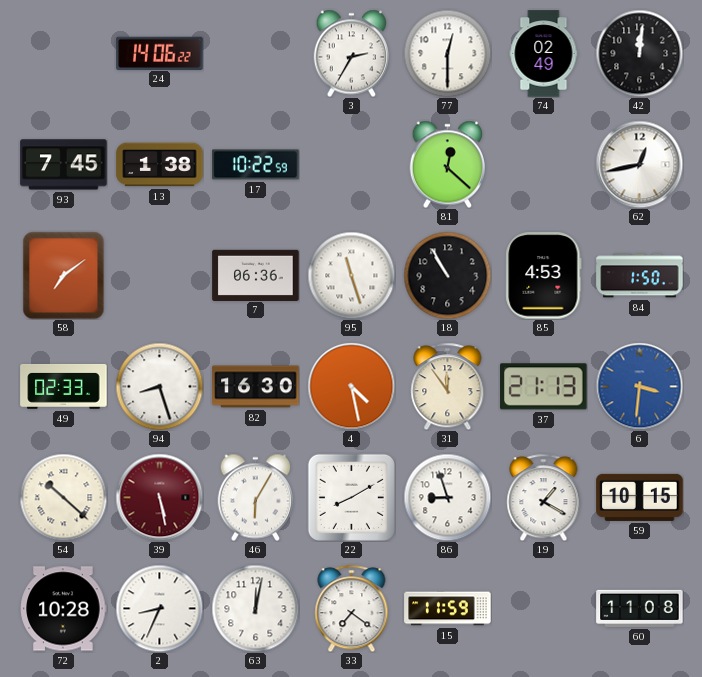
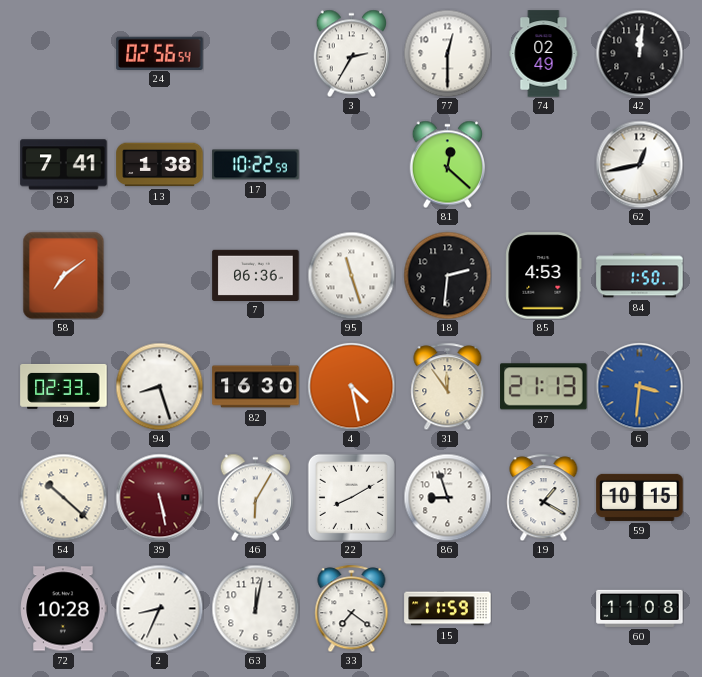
24: 14:06 -> 02:56 (160, 53)
93: 7:45 -> 7:41 (64, 165)
18: 10:55 -> 2:31 (447, 275)
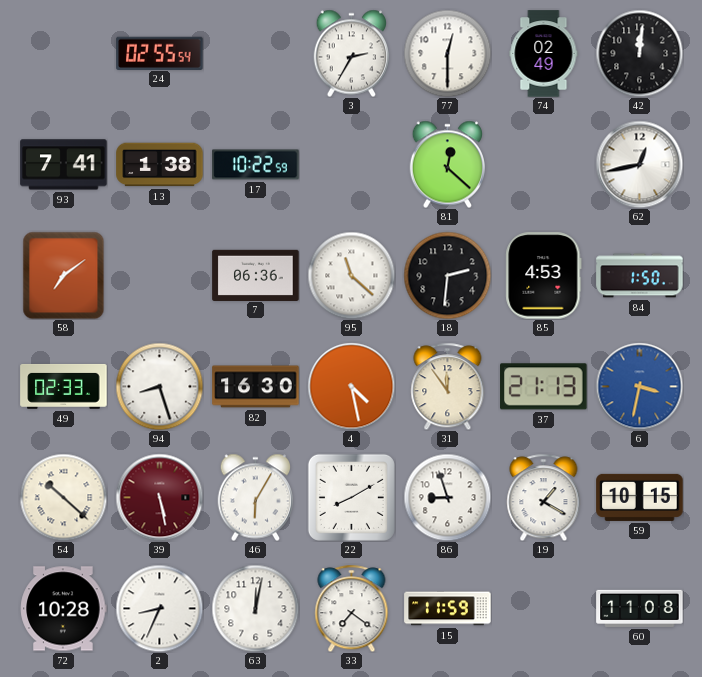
24: 02:56 -> 02:55 (160, 53)
95: 11:27 -> 11:22 (351, 275)
6: 3:31 -> 3:32 (639, 386)
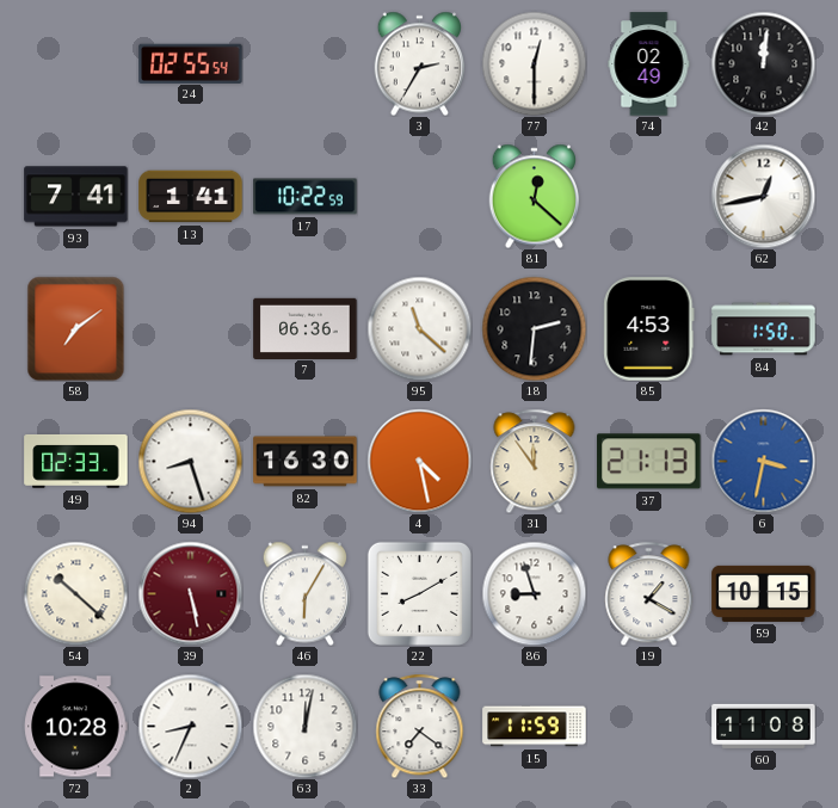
13: 1:38 -> 1:41 (191, 197)
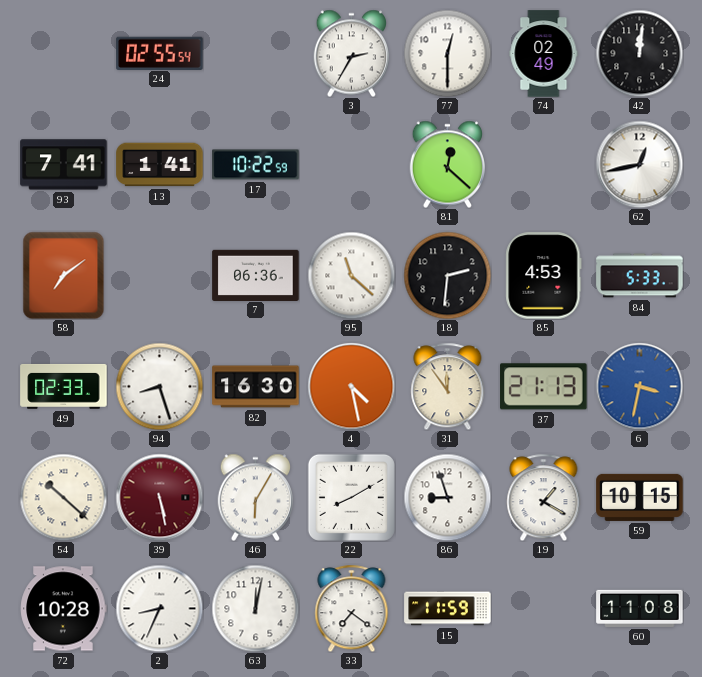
84: 1:50 -> 5:33 (640, 276)
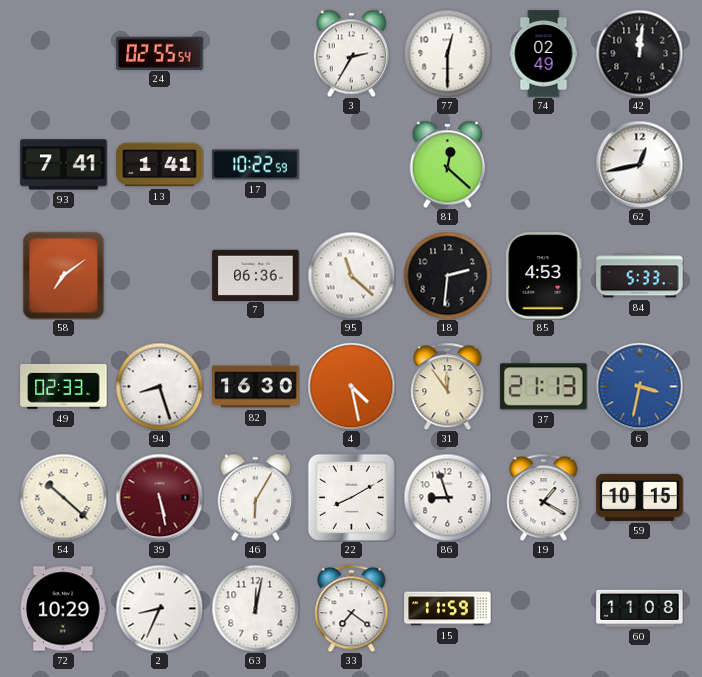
72: 10:28 -> 10:29 (64, 609)
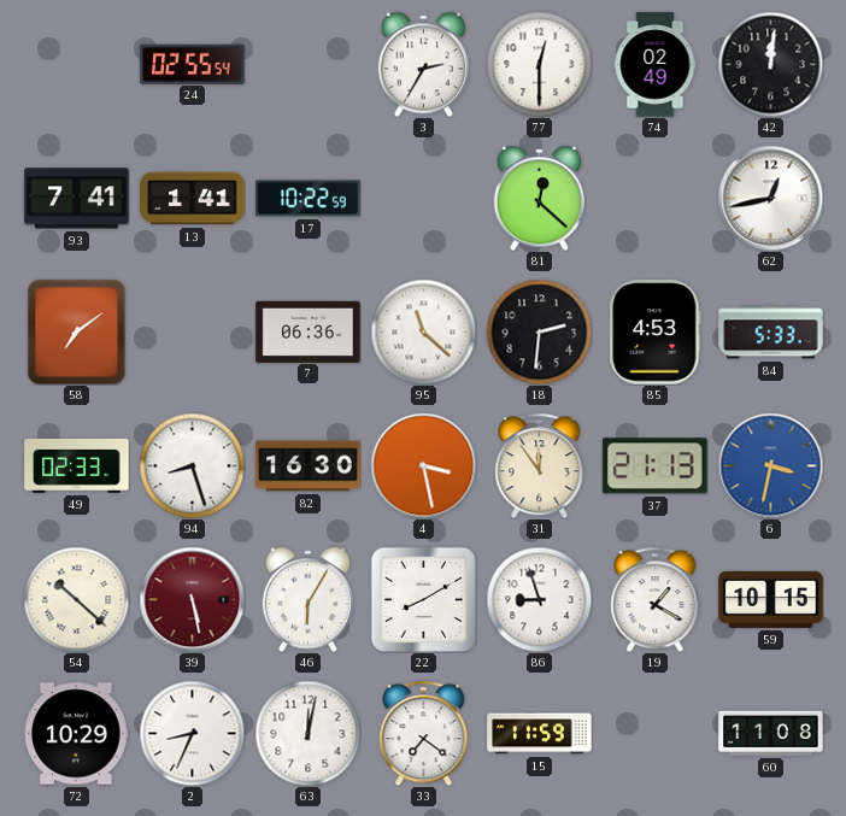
4: 4:28 -> 3:28 (423, 465)
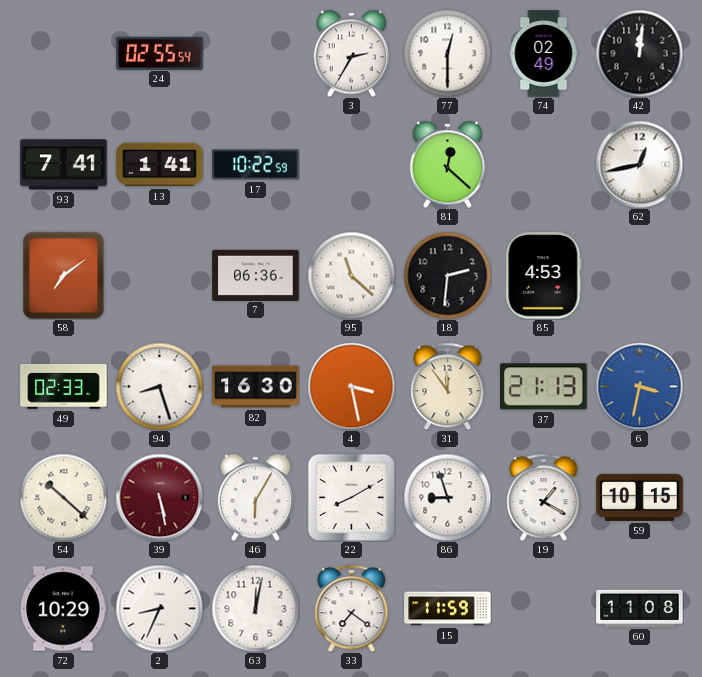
84: 5:33 -> none (771, 333)
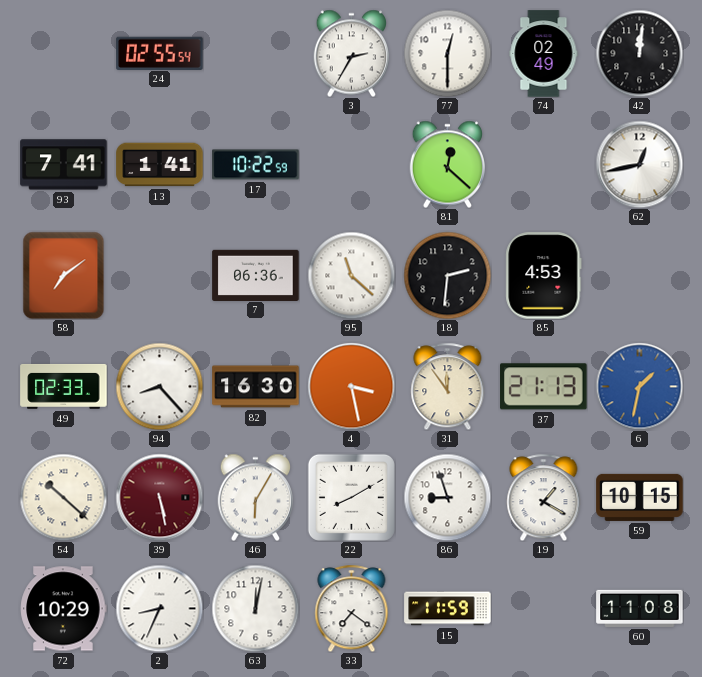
94: 8:27 -> 8:23 (159, 386)
6: 3:32 -> 1:32 (639, 386)
